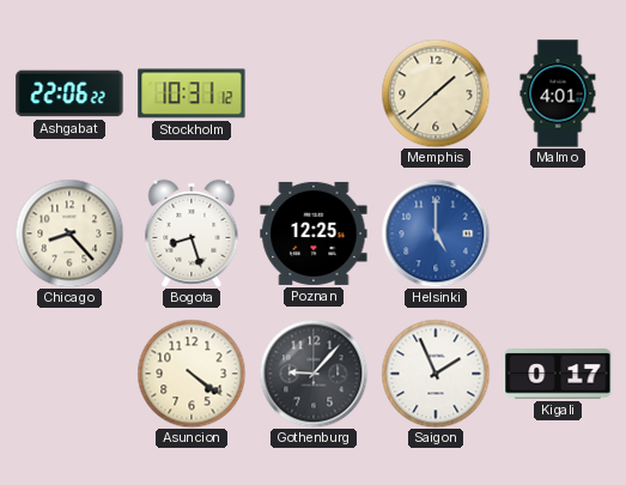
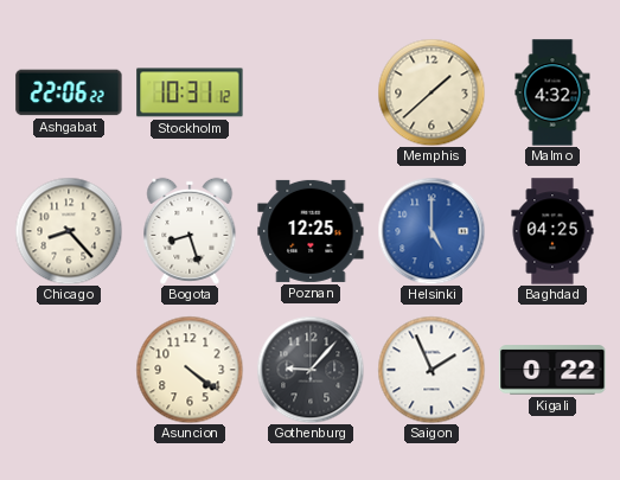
Malmo: 4:01 -> 4:32 (552, 92)
Baghdad: none -> 04:25 (552, 231)
Kigali: 0:17 -> 0:22 (552, 370)
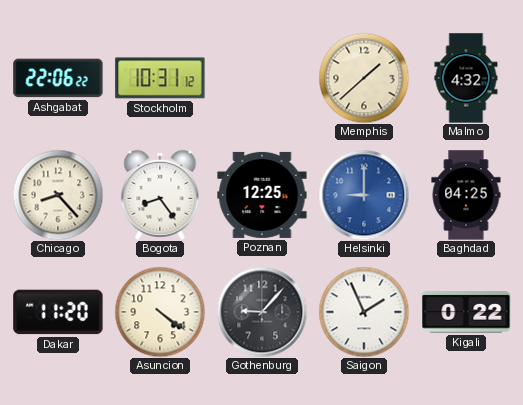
Bogota: 8:27 -> 8:24 (160, 195)
Helsinki: 5:00 -> 9:00 (364, 195)
Dakar: none -> 11:20 (58, 312)
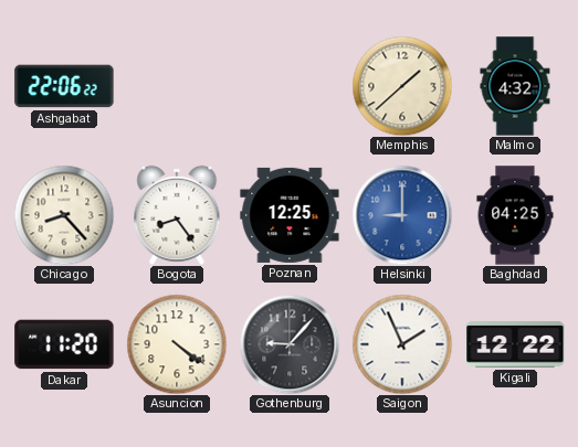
Stockholm: 10:31 -> none (160, 78)
Kigali: 0:22 -> 12:22 (515, 344)
